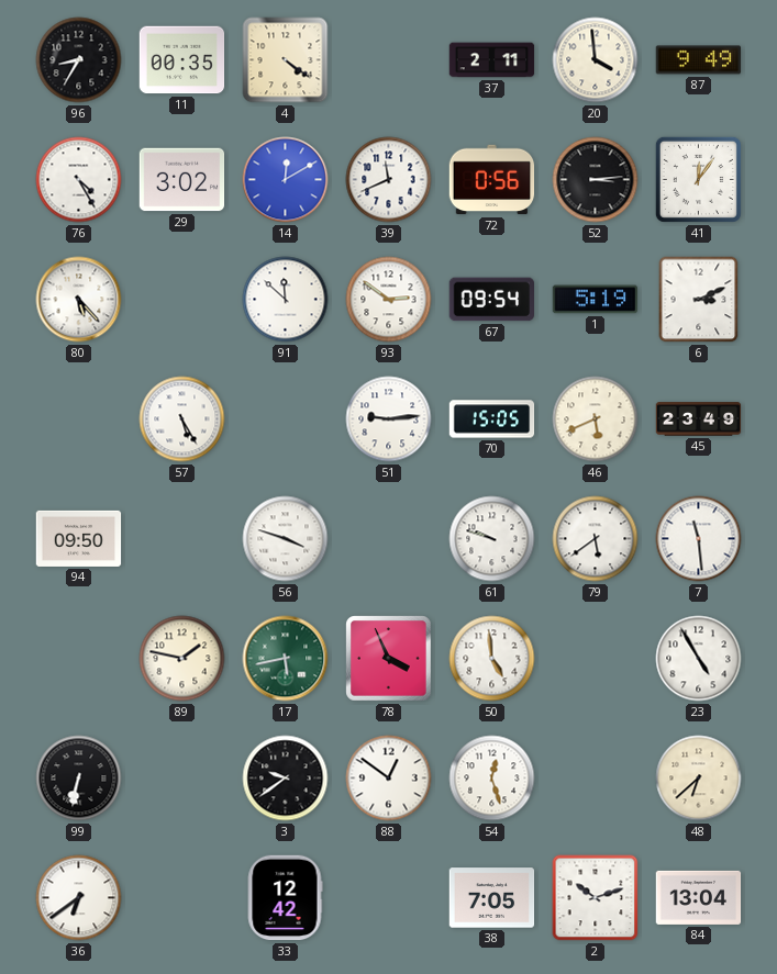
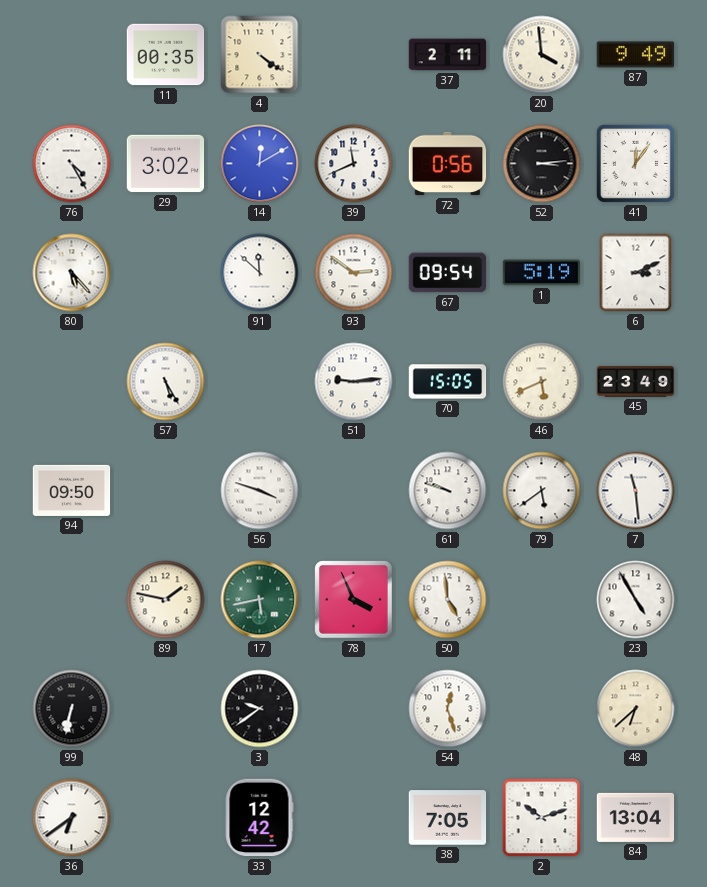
96: 8:35 -> none (79, 60)
88: 12:51 -> none (389, 779)
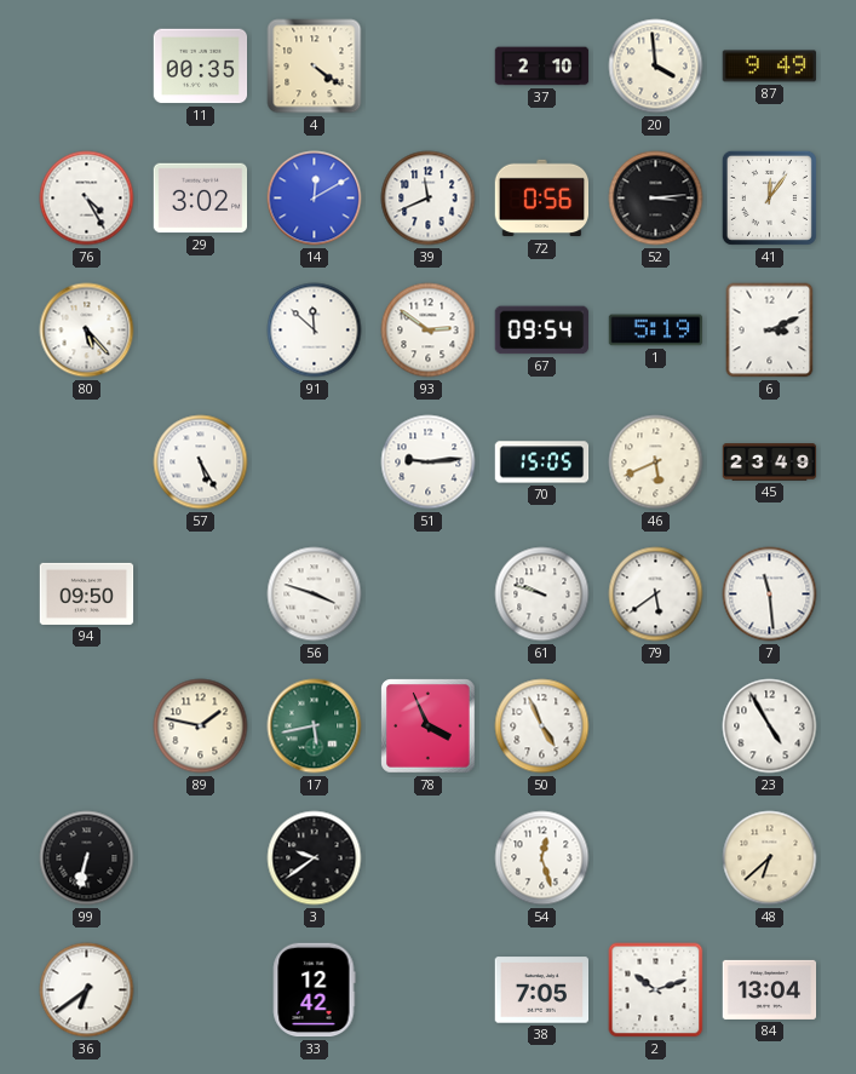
37: 2:11 -> 2:10 (542, 67)
50: 4:59 -> 4:56 (542, 726)
